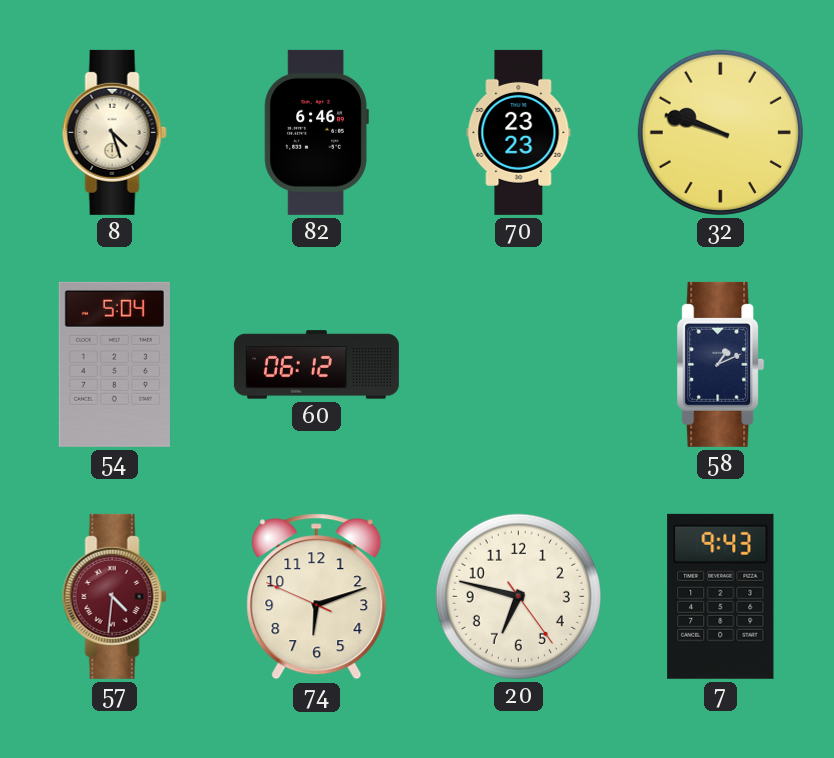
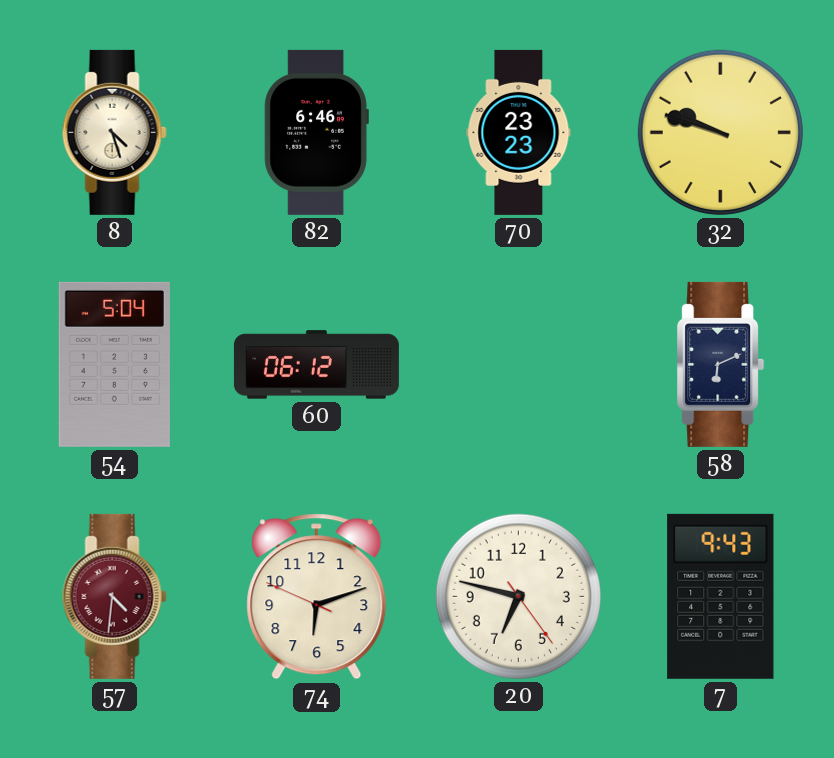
58: 1:11 -> 6:11 (721, 364)
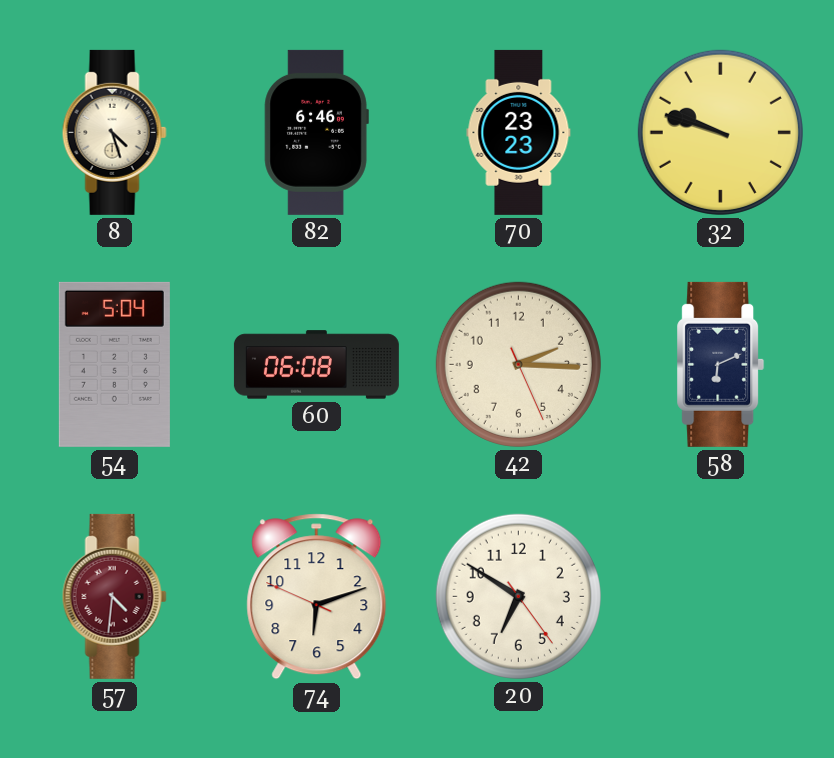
60: 06:12 -> 06:08 (316, 365)
42: none -> 2:15 (518, 364)
20: 6:47 -> 6:50 (518, 596)
7: 9:43 -> none (721, 596)
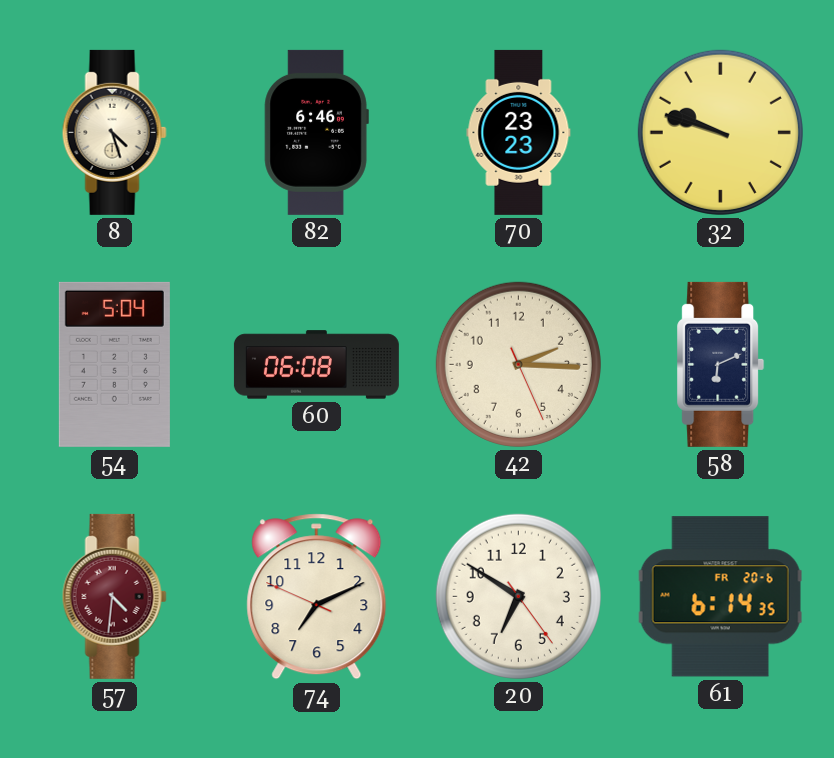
74: 6:11 -> 7:10 (317, 597)
61: none -> 6:14 (721, 597)
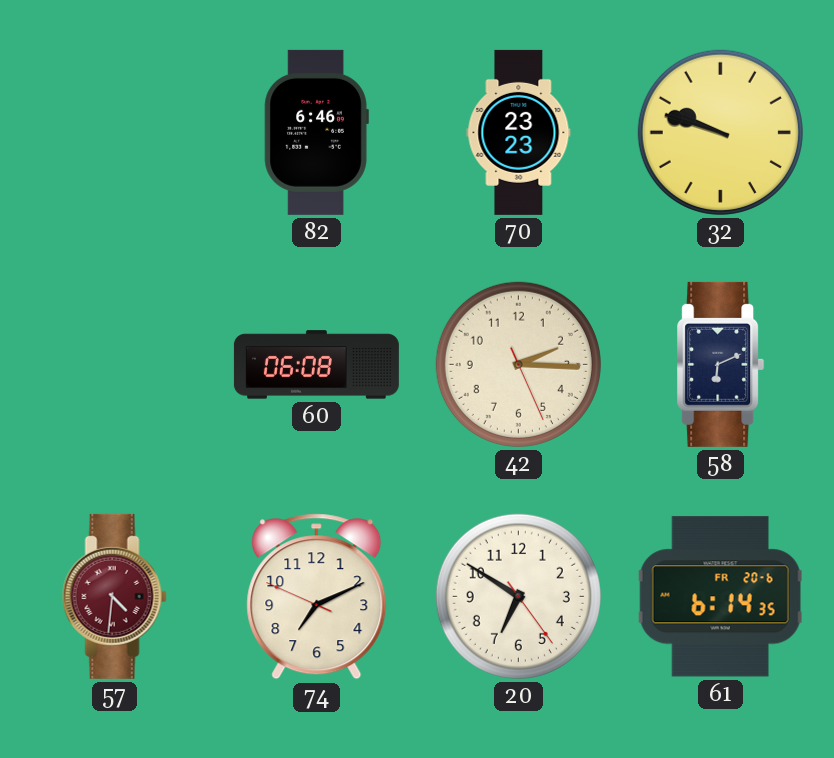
8: 4:27 -> none (114, 132)
54: 5:04 -> none (114, 364)
